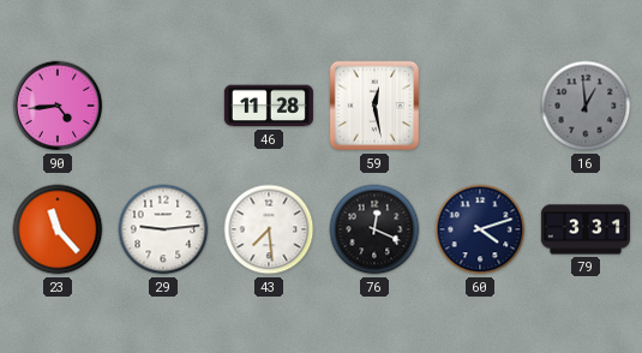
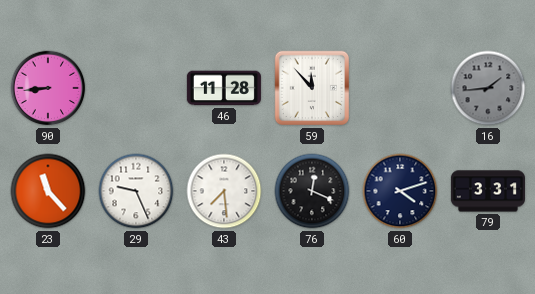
90: 4:44 -> 8:44 (48, 88)
59: 12:28 -> 11:53 (312, 88)
16: 12:59 -> 1:44 (488, 88)
29: 9:14 -> 9:26 (136, 191)
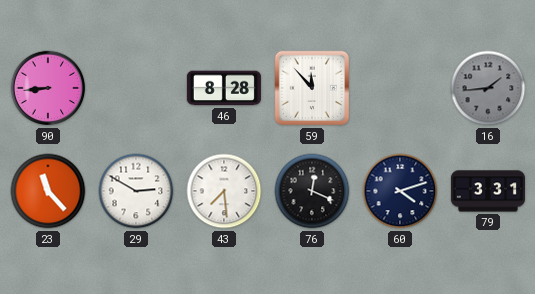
46: 11:28 -> 8:28 (224, 88)
29: 9:26 -> 2:50 (136, 191)
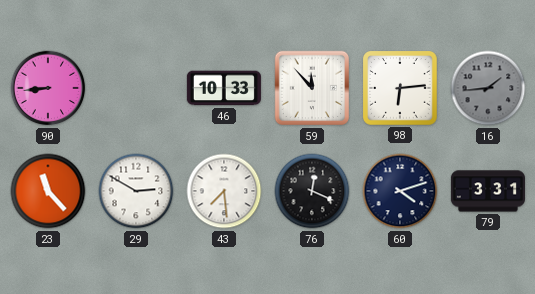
46: 8:28 -> 10:33 (224, 88)
98: none -> 6:14 (401, 89)
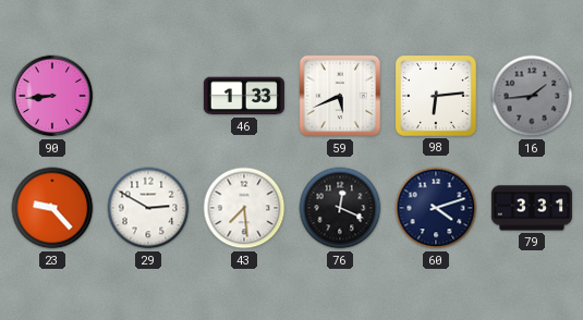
46: 10:33 -> 1:33 (244, 96)
59: 11:53 -> 5:41 (340, 96)
23: 11:23 -> 9:23 (52, 208)
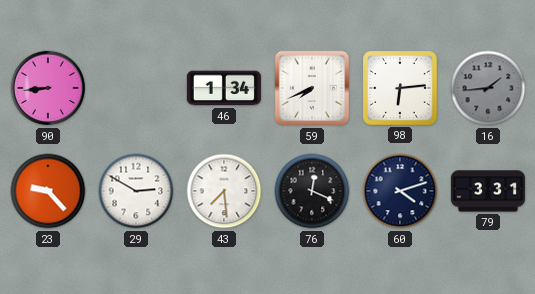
46: 1:33 -> 1:34 (224, 88)
59: 5:41 -> 7:41 (312, 88)
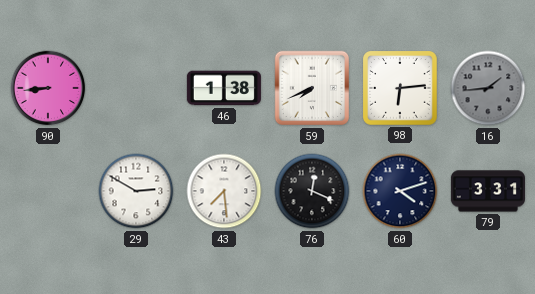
46: 1:34 -> 1:38 (224, 88)
23: 9:23 -> none (48, 191)
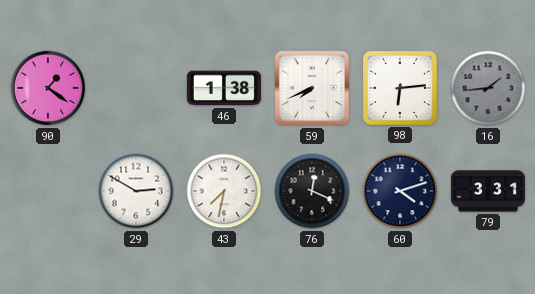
90: 8:44 -> 1:21 (48, 88)
43: 7:29 -> 7:32 (224, 191)
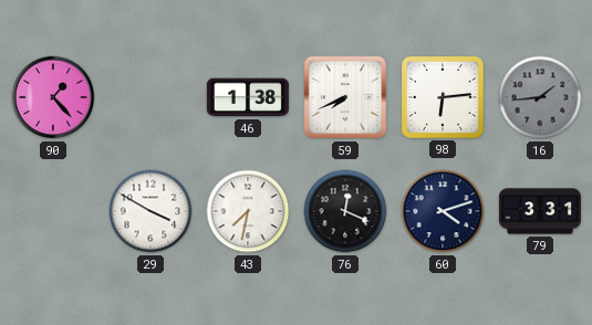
90: 1:21 -> 1:23 (53, 97)
29: 2:50 -> 3:50 (150, 211)
